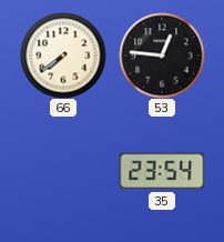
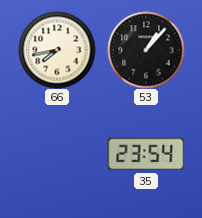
66: 7:39 -> 7:43 (57, 50)
53: 12:46 -> 1:07 (146, 50)
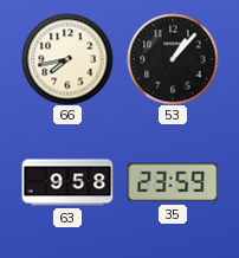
63: none -> 9:58 (67, 182)
35: 23:54 -> 23:59 (173, 182)
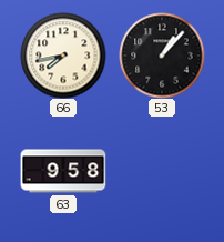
35: 23:59 -> none (173, 182)
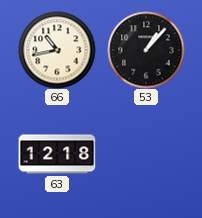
66: 7:43 -> 10:43 (57, 50)
63: 9:58 -> 12:18 (57, 154)
